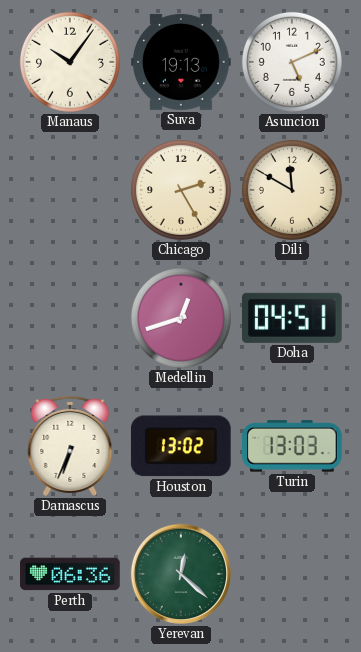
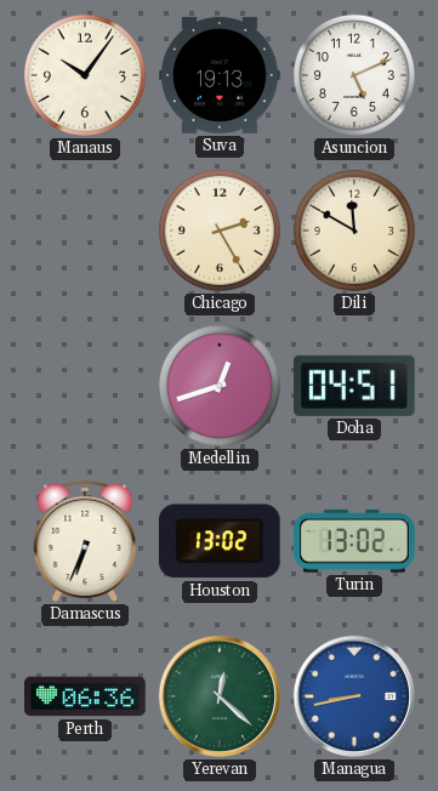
Turin: 13:03 -> 13:02 (354, 541)
Managua: none -> 8:43 (354, 696)
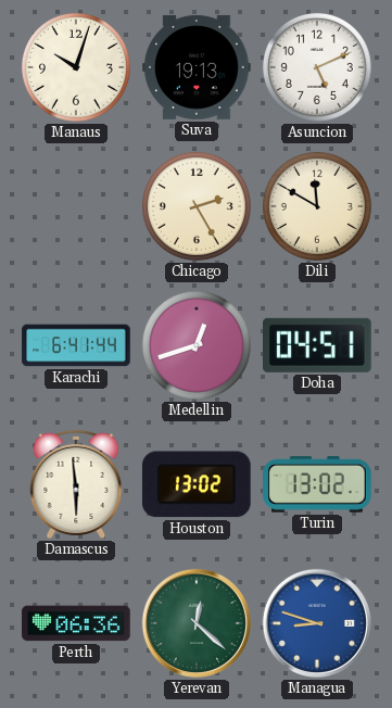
Manaus: 10:06 -> 10:03 (76, 67)
Karachi: none -> 6:41 (76, 345)
Damascus: 6:34 -> 5:59 (76, 484)
Managua: 8:43 -> 8:48 (317, 623)
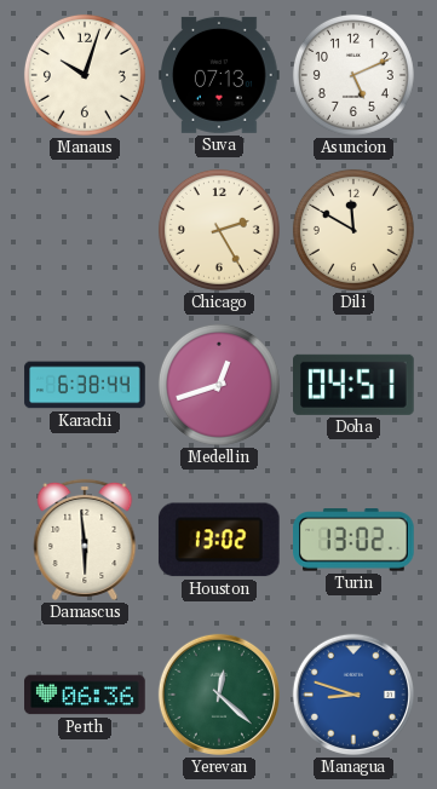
Suva: 19:13 -> 07:13 (219, 75)
Karachi: 6:41 -> 6:38 (85, 385)
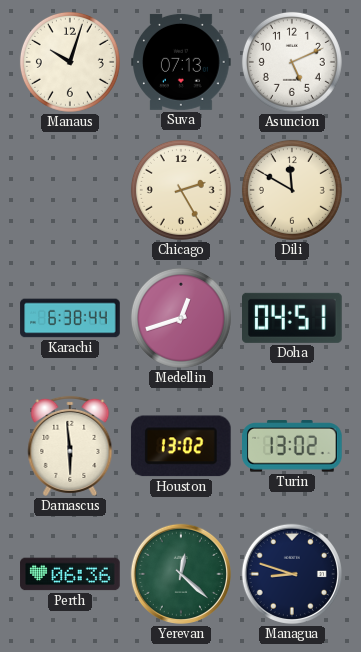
Managua dial: blue -> navy (292, 574)
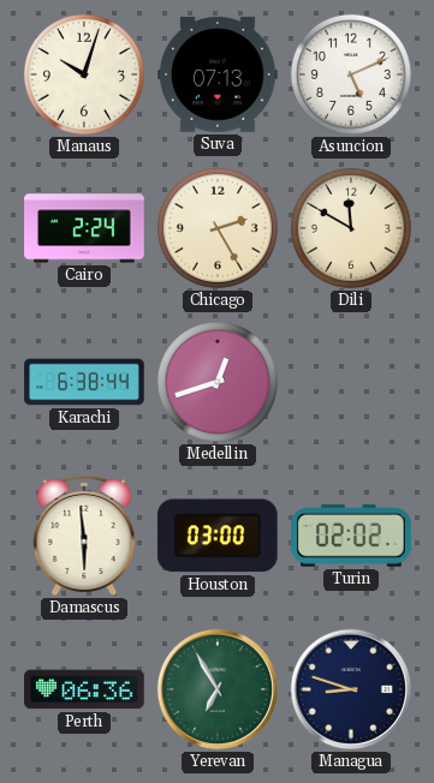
Cairo: none -> 2:24 (84, 228)
Doha: 04:51 -> none (293, 318)
Houston: 13:02 -> 03:00 (218, 536)
Turin: 13:02 -> 02:02 (351, 536)
Yerevan: 12:22 -> 6:55 (218, 689)
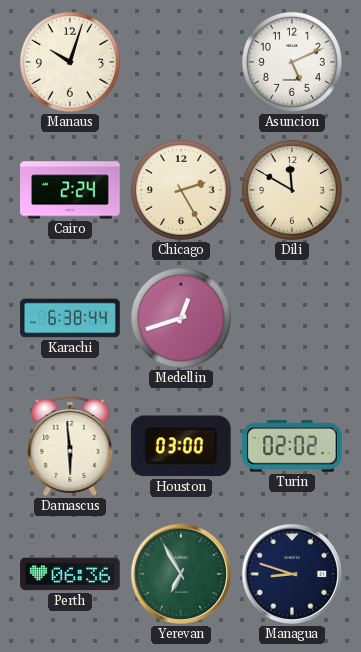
Suva: 07:13 -> none (218, 74)
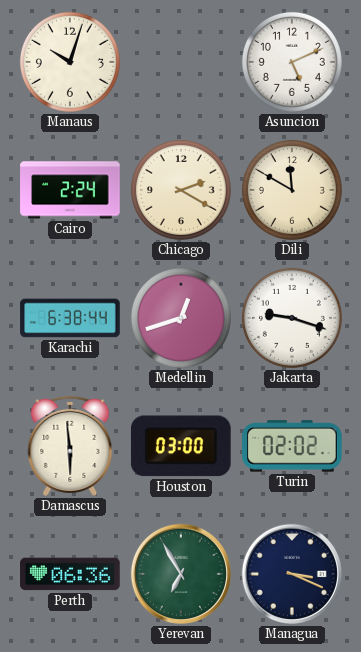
Chicago: 2:25 -> 2:20 (181, 190)
Jakarta: none -> 9:18 (292, 318)
Managua: 8:48 -> 3:19 (292, 574)
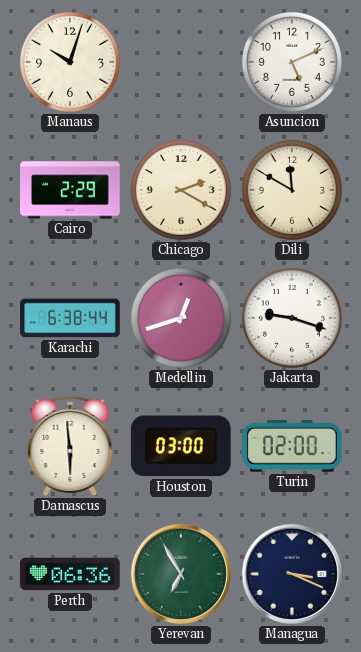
Cairo: 2:24 -> 2:29 (70, 190)
Turin: 02:02 -> 02:00 (292, 446)
